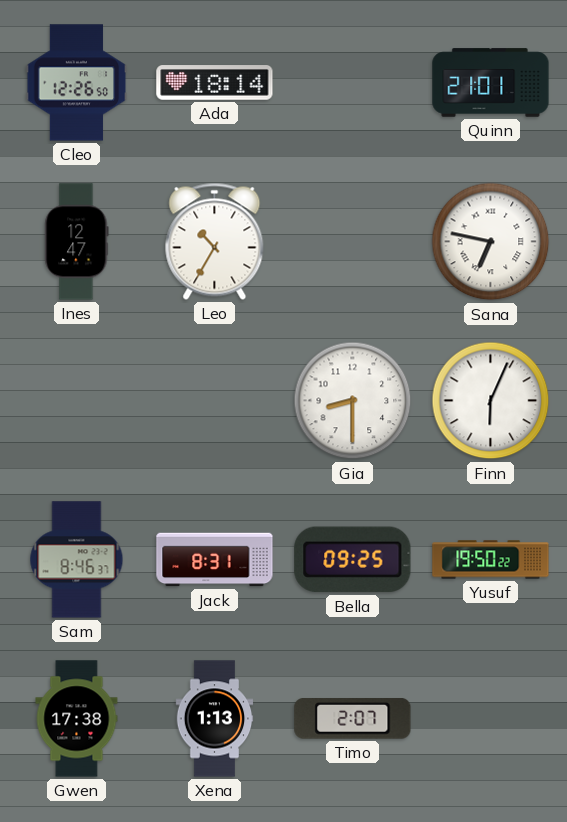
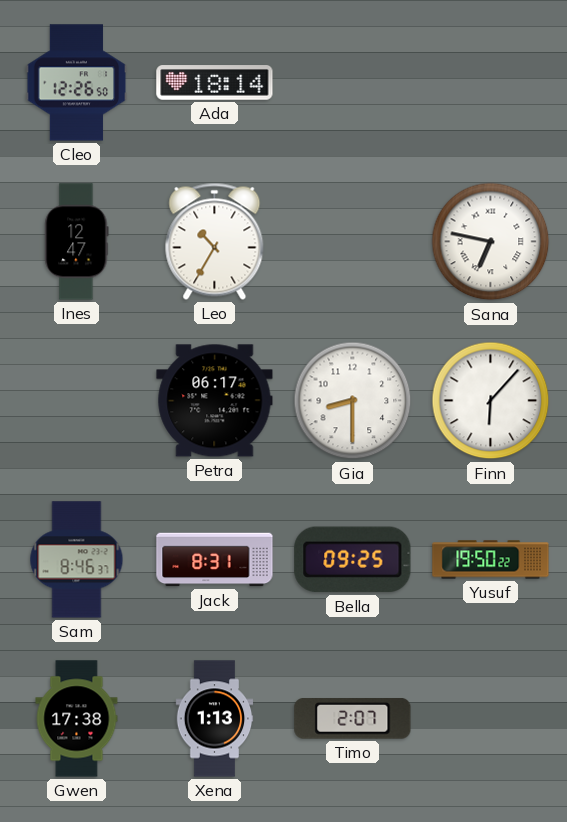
Quinn: 21:01 -> none (491, 83)
Petra: none -> 06:17 (215, 401)
Finn: 6:04 -> 6:07 (491, 401)
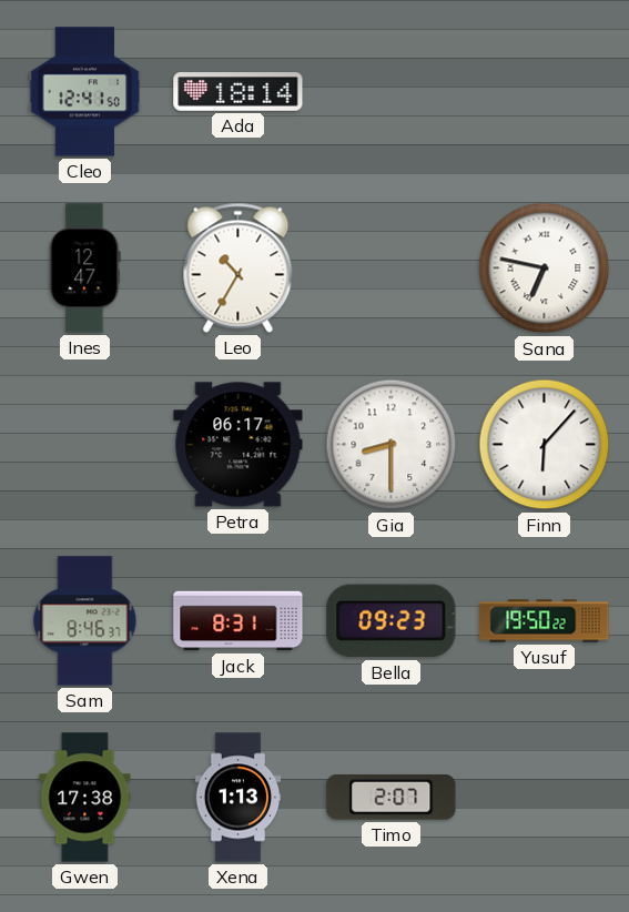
Cleo: 12:26 -> 12:41 (85, 92)
Bella: 09:25 -> 09:23 (392, 621)
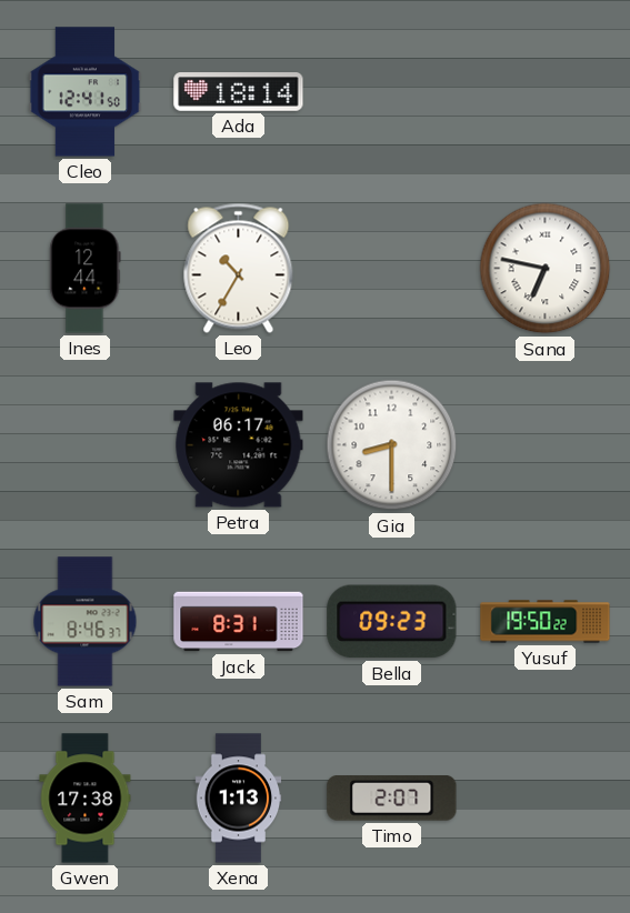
Ines: 12:47 -> 12:44 (86, 269)
Finn: 6:07 -> none (545, 445)
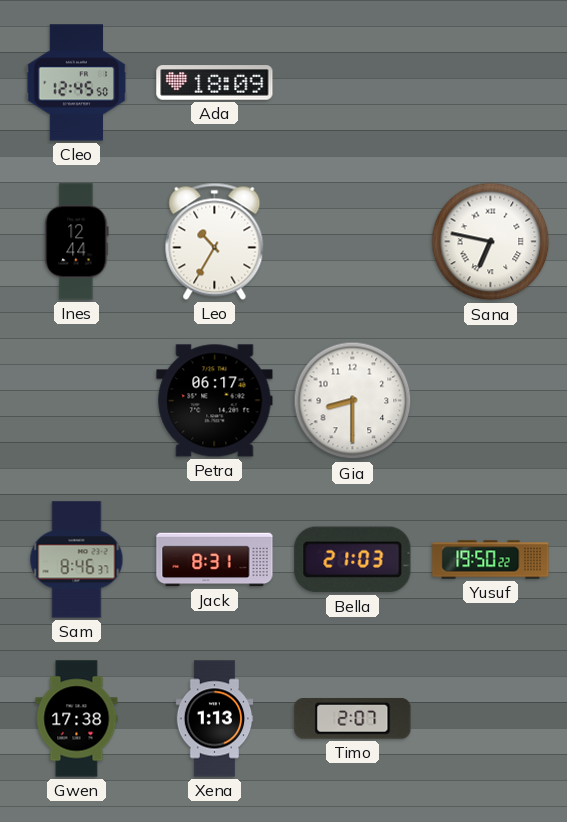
Cleo: 12:41 -> 12:45 (77, 83)
Ada: 18:14 -> 18:09 (215, 83)
Bella: 09:23 -> 21:03 (353, 560)
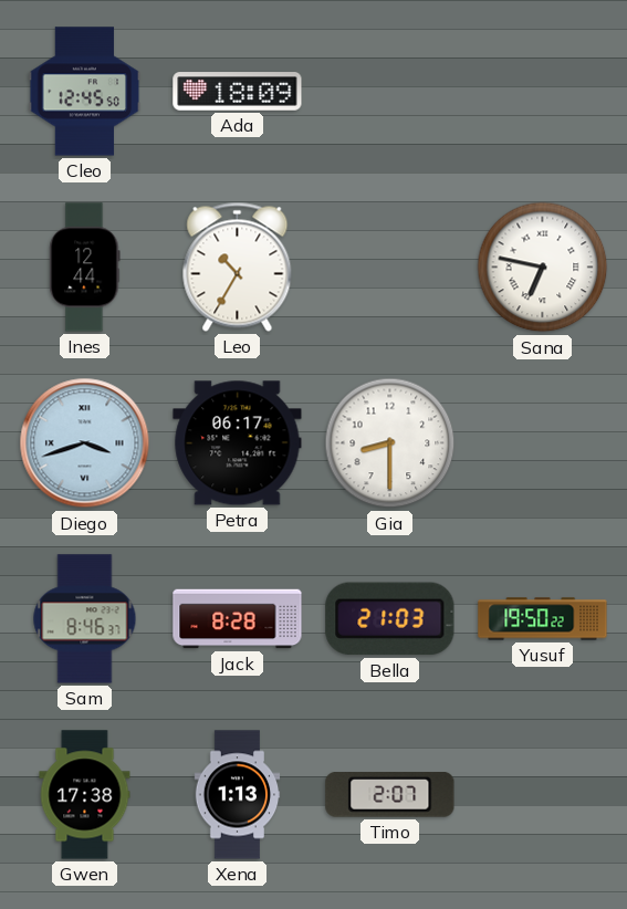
Diego: none -> 3:42 (85, 443)
Jack: 8:31 -> 8:28 (238, 619)
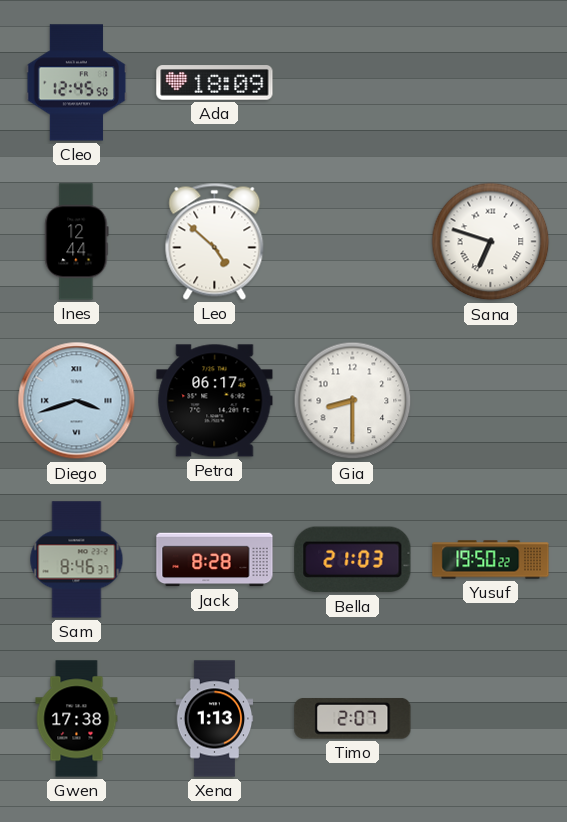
Leo: 10:35 -> 4:52 (215, 241)
Sana: 6:47 -> 6:48 (491, 242)
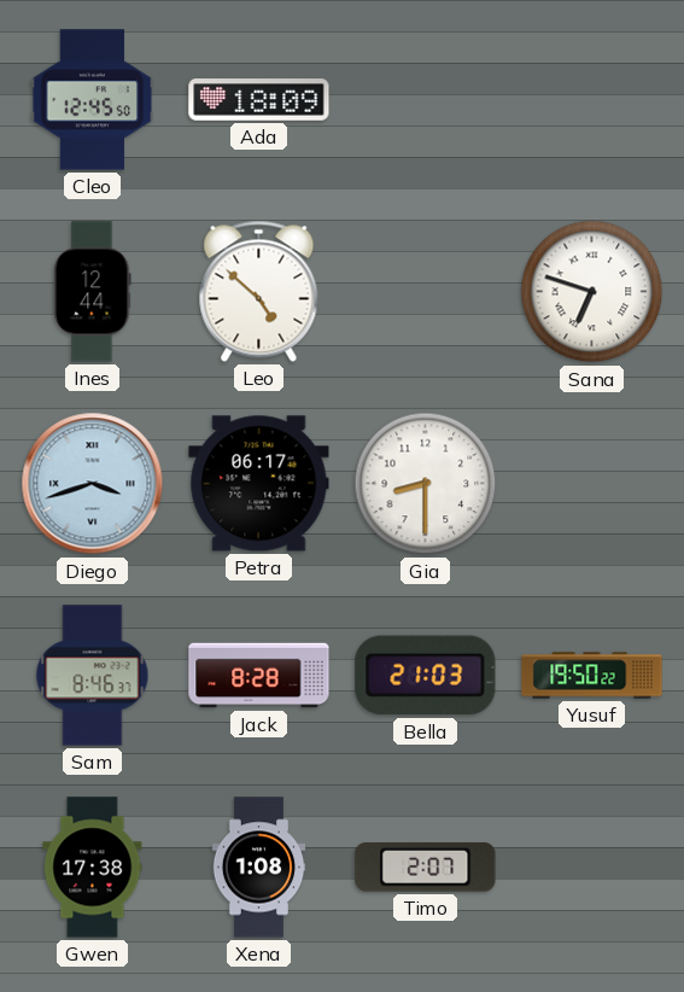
Xena: 1:13 -> 1:08 (259, 868)
